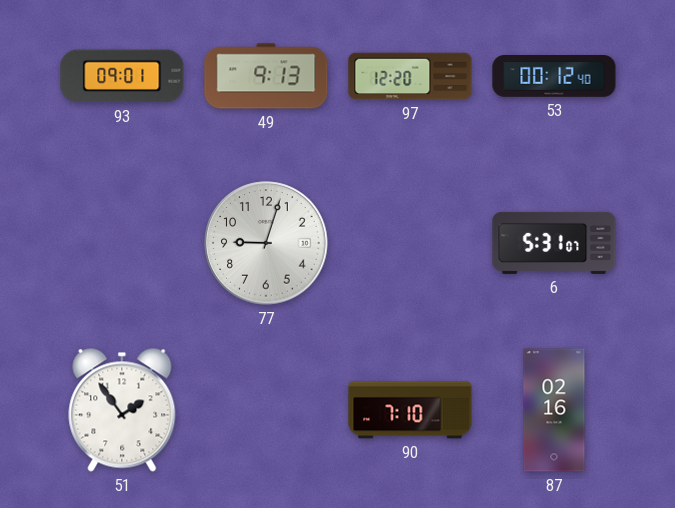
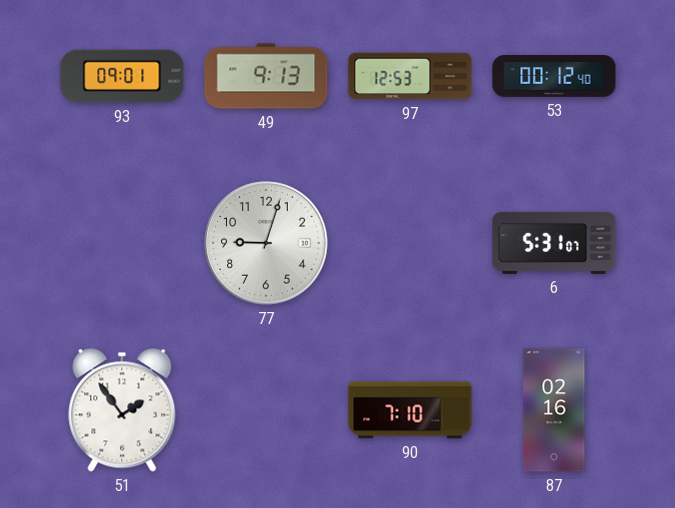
97: 12:20 -> 12:53 (410, 76)
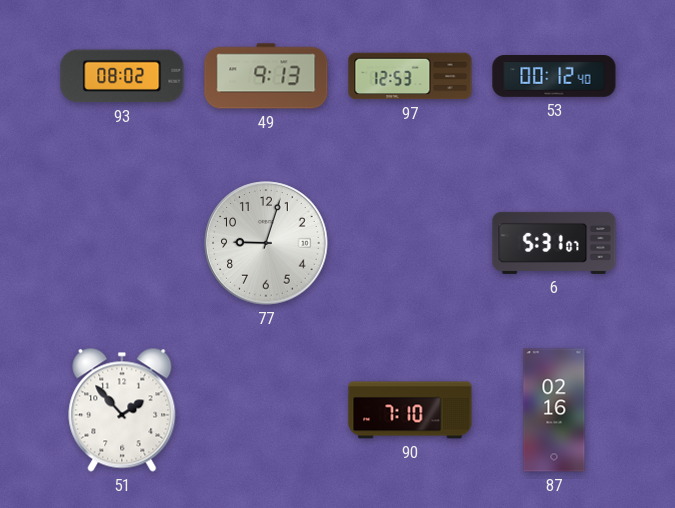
93: 09:01 -> 08:02 (122, 76)
51: 1:54 -> 1:53 (122, 410)
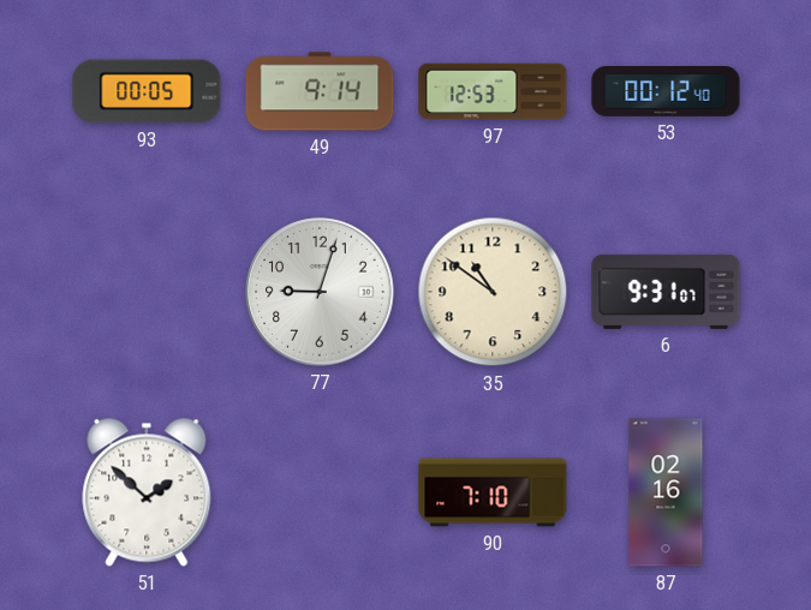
93: 08:02 -> 00:05 (147, 91)
49: 9:13 -> 9:14 (320, 91)
35: none -> 10:51 (493, 292)
6: 5:31 -> 9:31 (666, 292)
51: 1:53 -> 1:52 (147, 492)
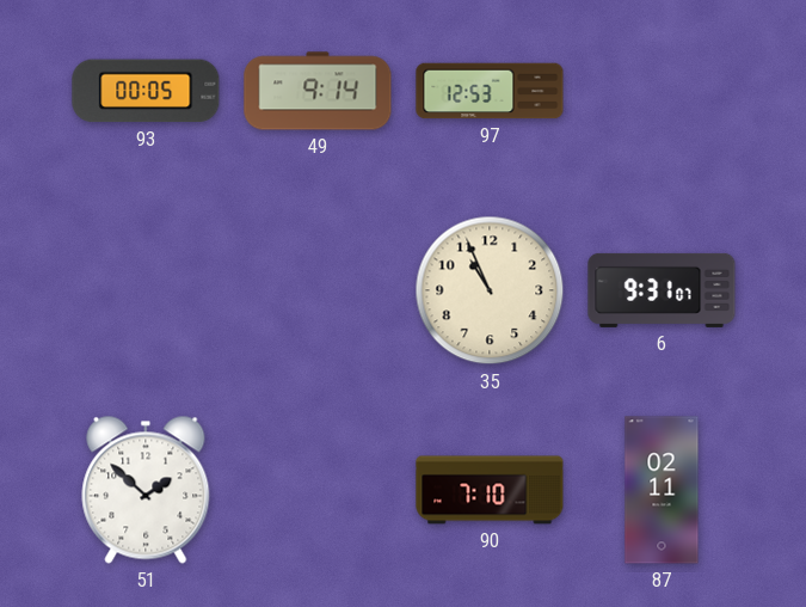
53: 00:12 -> none (666, 92)
77: 9:03 -> none (320, 292)
35: 10:51 -> 10:56 (490, 290)
87: 02:16 -> 02:11 (662, 490)
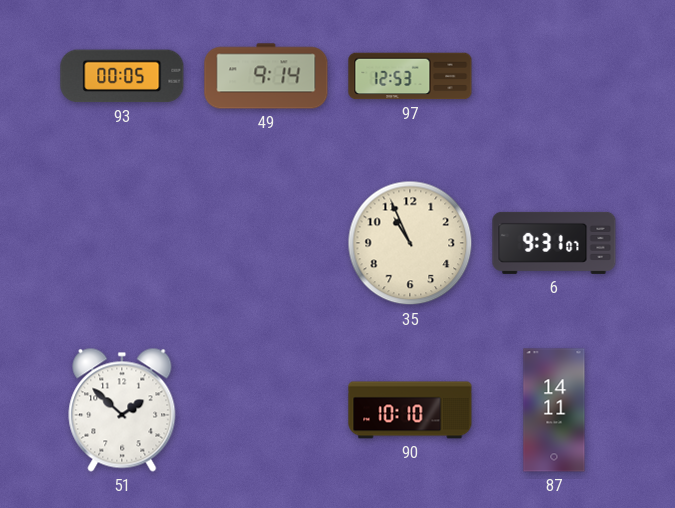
90: 7:10 -> 10:10 (410, 410)
87: 02:11 -> 14:11 (554, 410)
